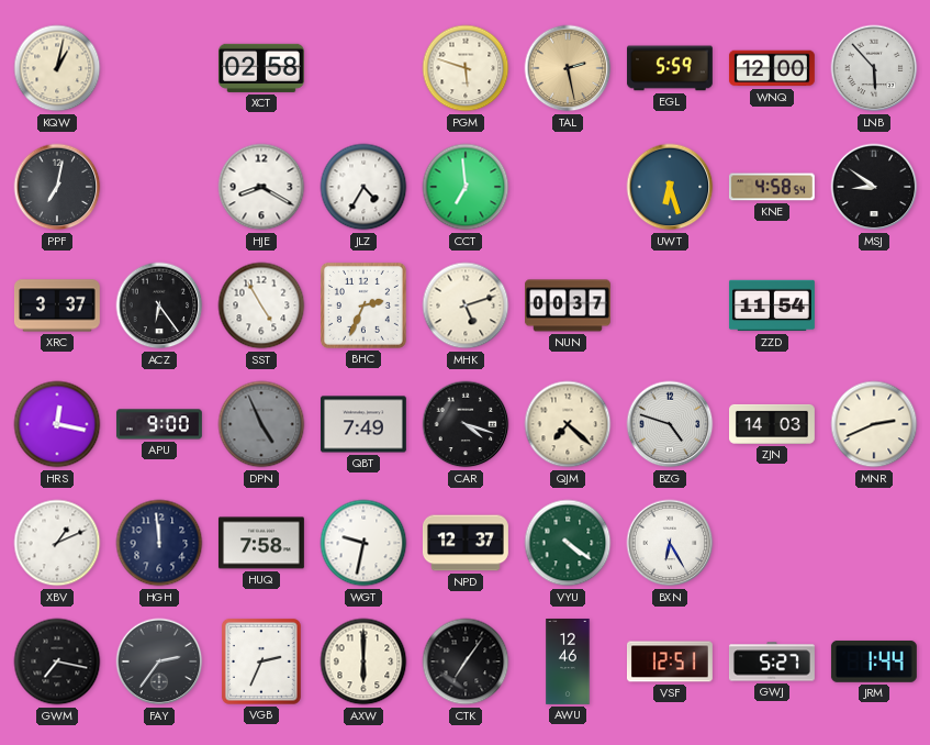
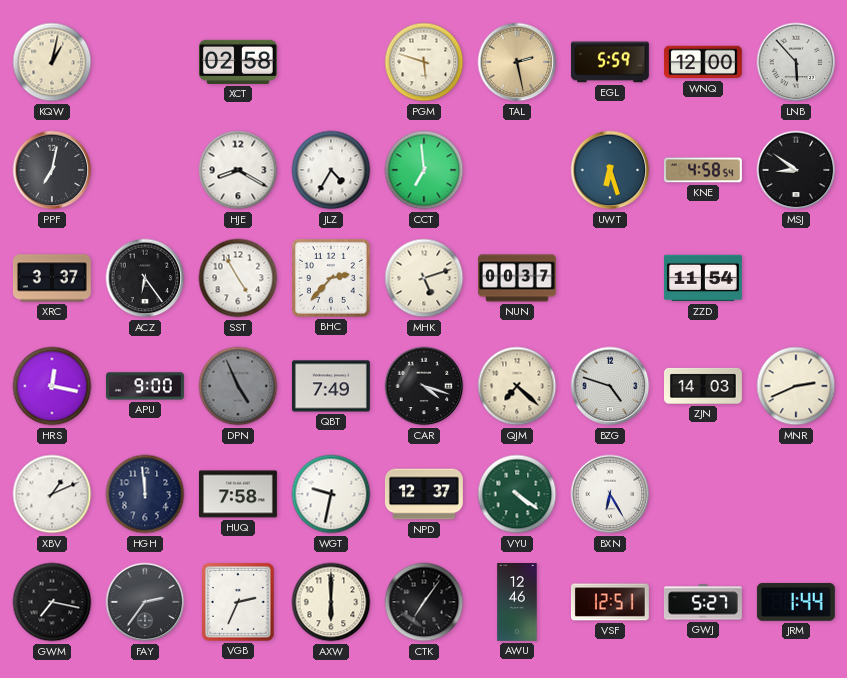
BHC: 2:34 -> 2:37 (331, 278)
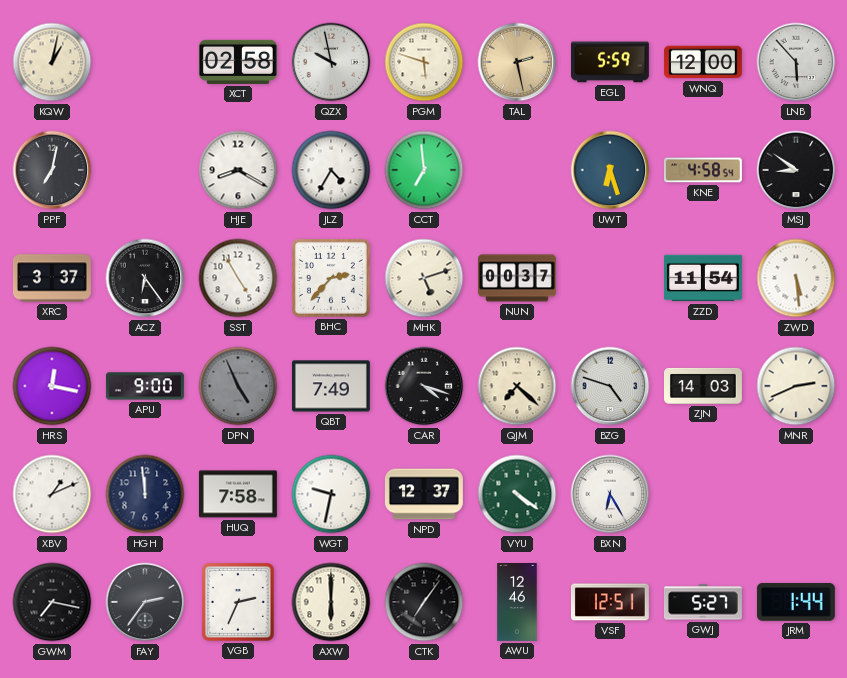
QZX: none -> 9:58 (331, 62)
ZWD: none -> 5:29 (796, 278)
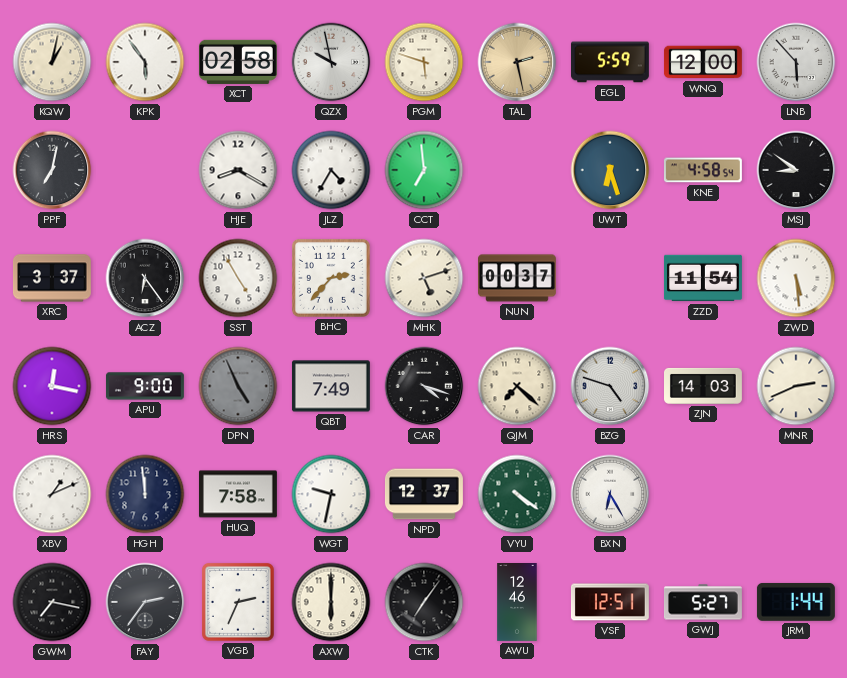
KPK: none -> 5:54 (145, 62)
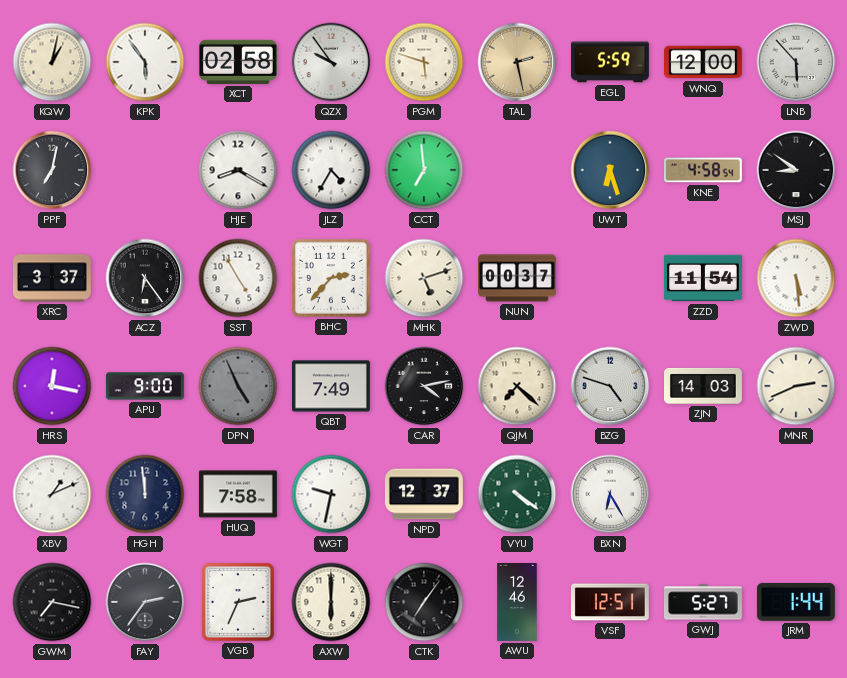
QZX: 9:58 -> 9:54 (331, 62)
CAR: 4:18 -> 4:13 (424, 386)
